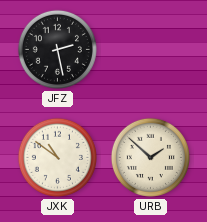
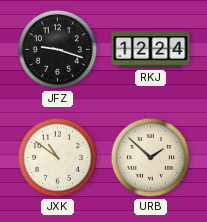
JFZ: 2:28 -> 9:18 (57, 49)
RKJ: none -> 12:24 (151, 50)
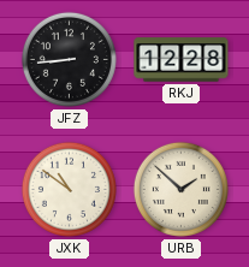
JFZ: 9:18 -> 8:44 (69, 59)
RKJ: 12:24 -> 12:28 (182, 60)
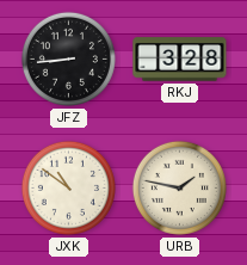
RKJ: 12:28 -> 3:28 (180, 60)
URB: 1:52 -> 1:47 (179, 187)
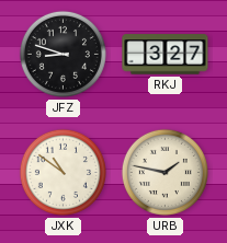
JFZ: 8:44 -> 8:48 (63, 54)
RKJ: 3:28 -> 3:27 (166, 55)
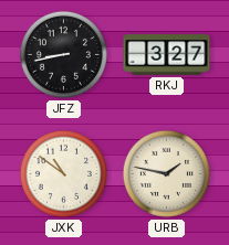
JFZ: 8:48 -> 8:43 (63, 54)
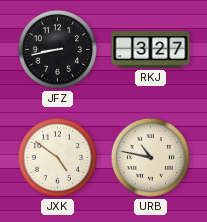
JXK: 10:51 -> 4:51 (57, 157)
URB: 1:47 -> 10:47 (150, 157)
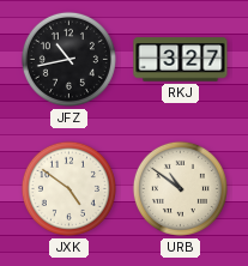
JFZ: 8:43 -> 10:43 (68, 59)
URB: 10:47 -> 10:51 (180, 188)
